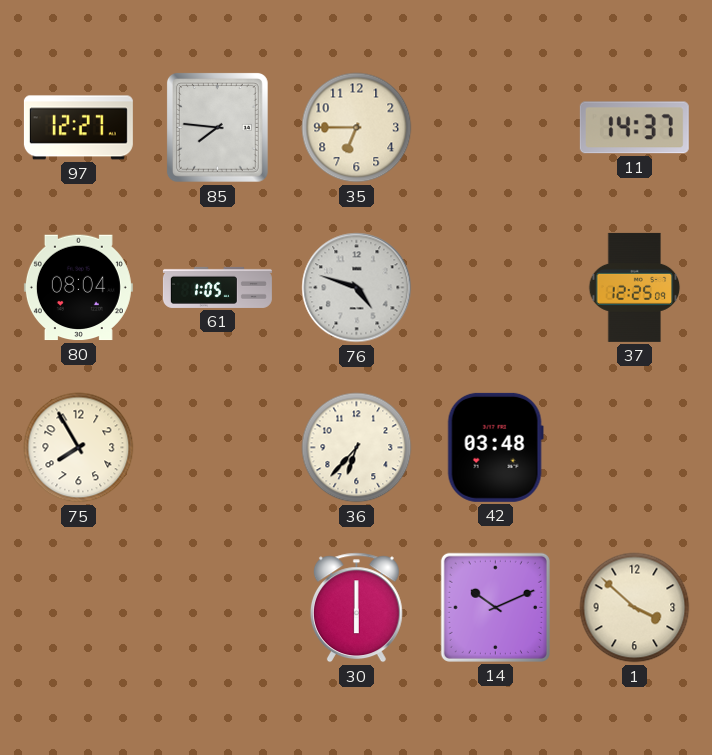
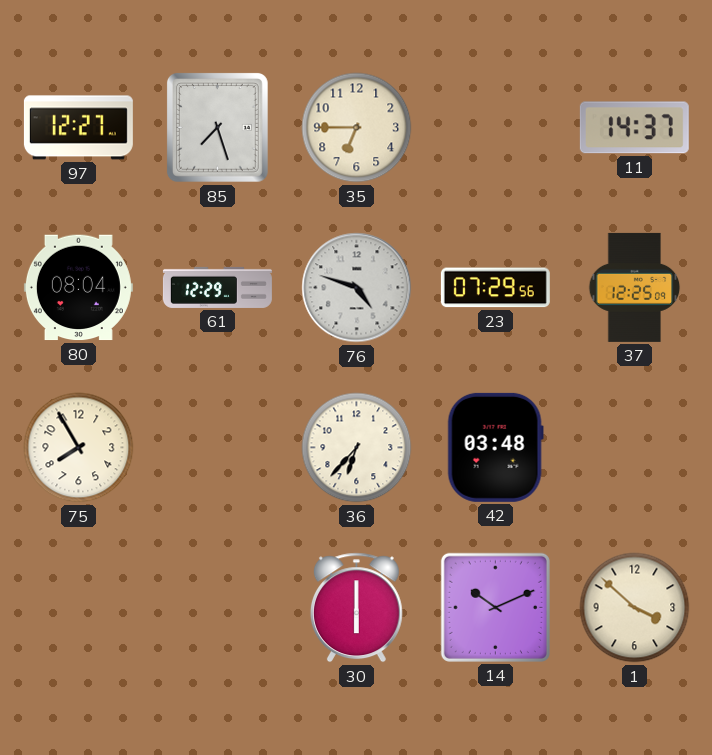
85: 7:46 -> 7:27 (217, 127)
61: 1:05 -> 12:29 (217, 287)
23: none -> 07:29 (495, 288)
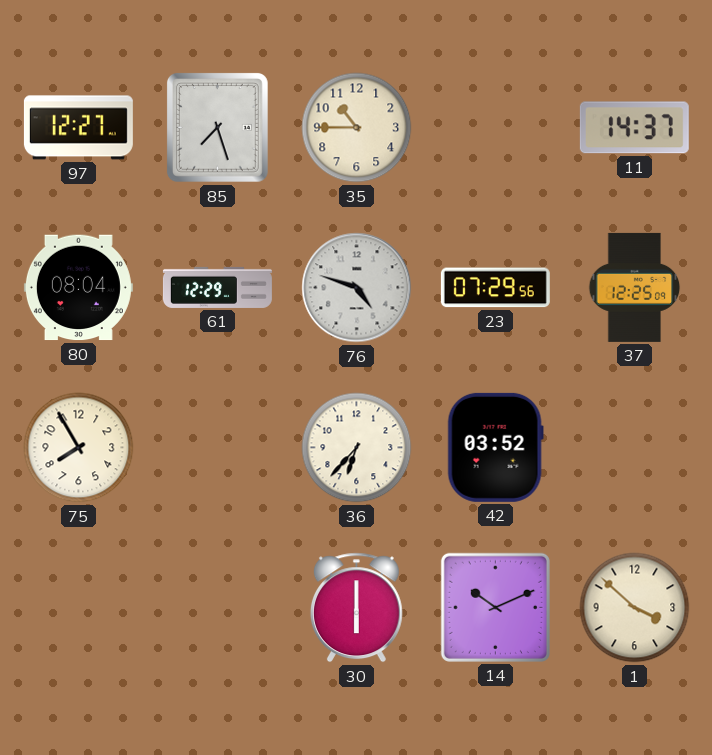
35: 6:45 -> 10:45 (357, 128)
42: 03:48 -> 03:52 (495, 447)
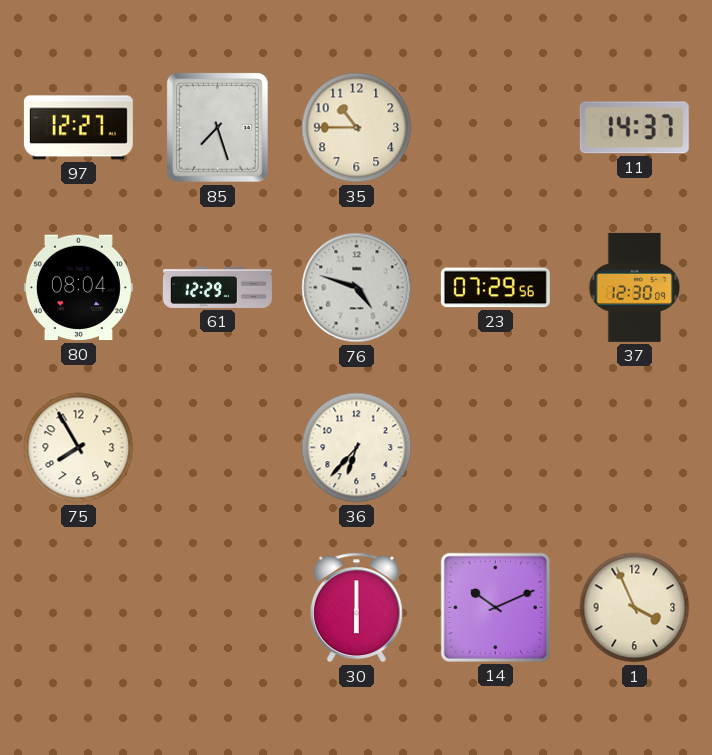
37: 12:25 -> 12:30 (635, 287)
42: 03:52 -> none (495, 447)
1: 3:52 -> 3:56 (635, 608)
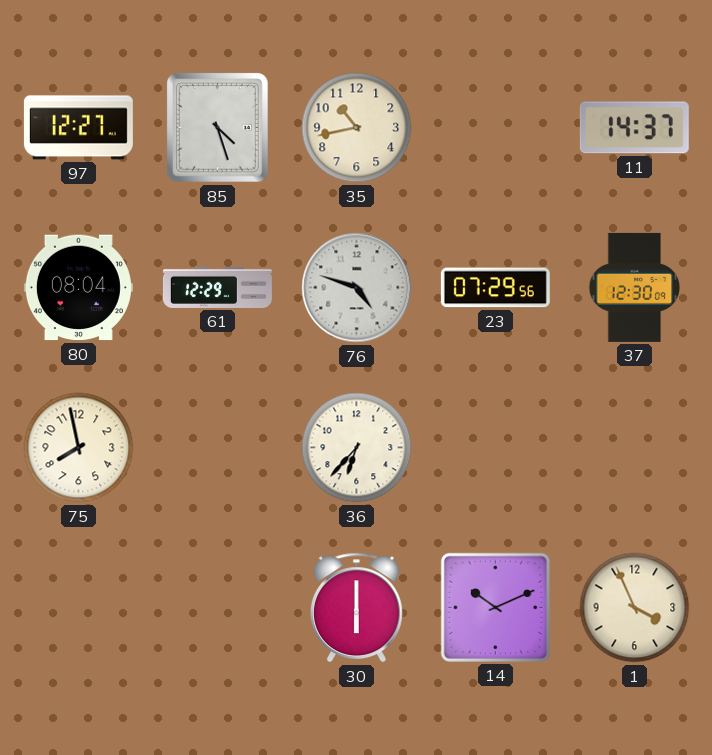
85: 7:27 -> 4:27 (217, 127)
35: 10:45 -> 10:43 (357, 128)
75: 7:55 -> 7:58 (79, 448)
